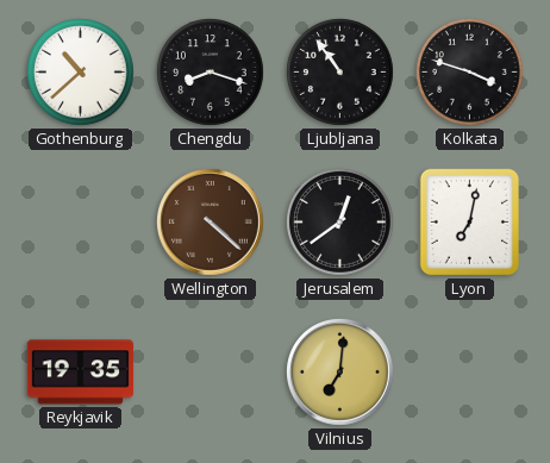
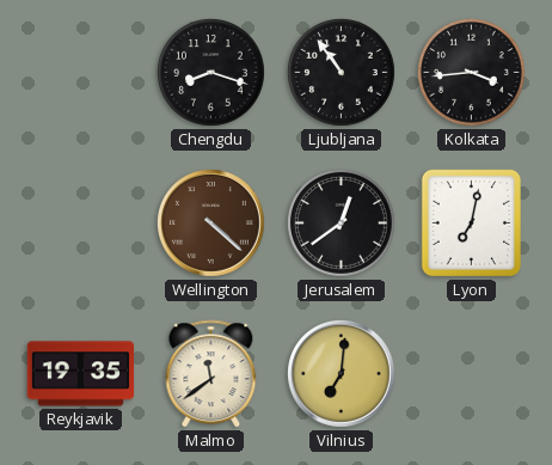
Gothenburg: 10:38 -> none (81, 73)
Kolkata: 3:48 -> 3:44 (472, 73)
Malmo: none -> 11:39 (211, 374)
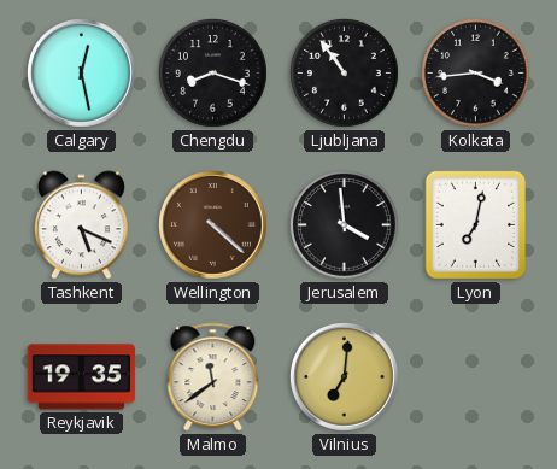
Calgary: none -> 12:28 (82, 74)
Tashkent: none -> 5:19 (81, 225)
Jerusalem: 12:39 -> 3:59 (345, 225)
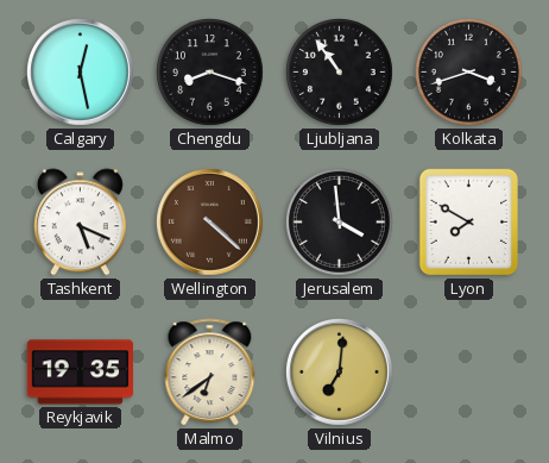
Kolkata: 3:44 -> 3:42 (469, 73)
Lyon: 7:02 -> 7:50 (468, 223)
Malmo: 11:39 -> 6:39 (210, 373)
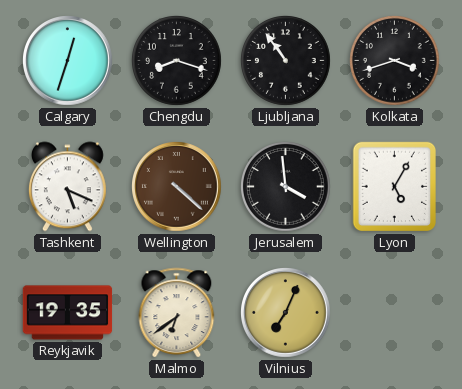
Calgary: 12:28 -> 12:33 (68, 61)
Lyon: 7:50 -> 5:05 (394, 187)
Vilnius: 7:01 -> 7:04 (286, 313)
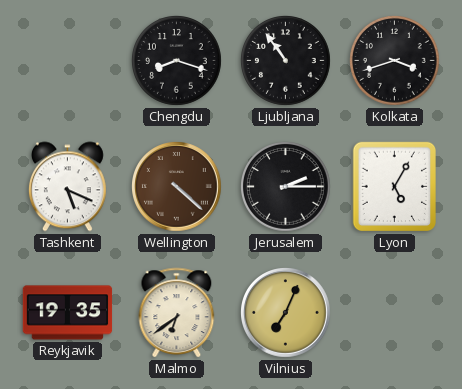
Calgary: 12:33 -> none (68, 61)
Jerusalem: 3:59 -> 2:15 (286, 187)
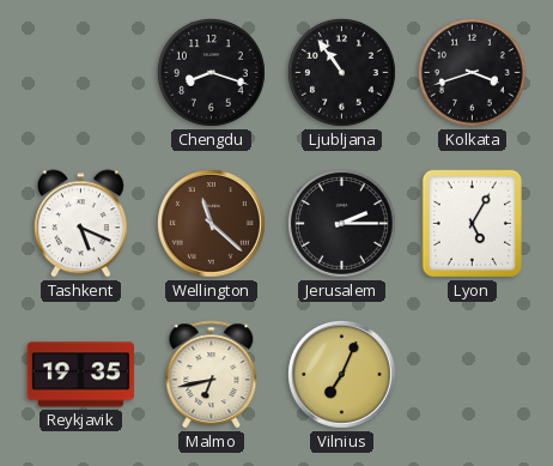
Wellington: 4:22 -> 11:22 (212, 224)
Malmo: 6:39 -> 6:43 (212, 375)
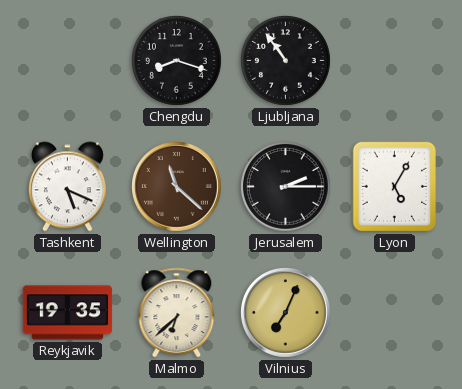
Kolkata: 3:42 -> none (473, 73)
Malmo: 6:43 -> 6:38 (177, 313)
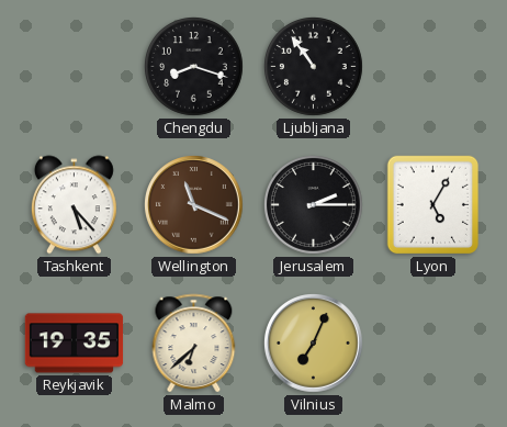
Tashkent: 5:19 -> 5:23 (74, 205)
Wellington: 11:22 -> 11:19 (194, 205)
